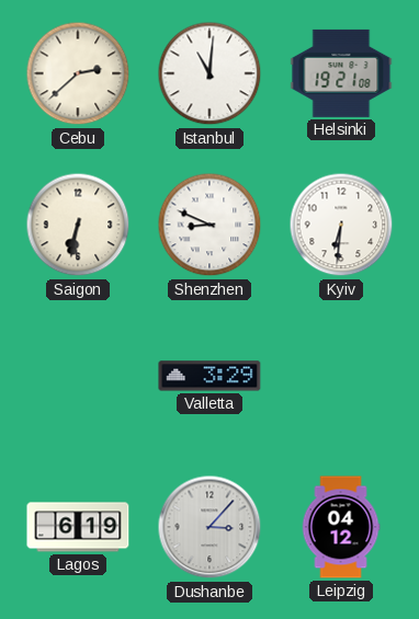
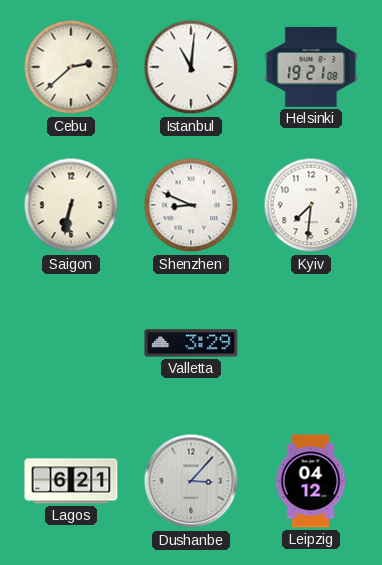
Kyiv: 6:31 -> 7:31 (311, 205)
Lagos: 6:19 -> 6:21 (71, 481)
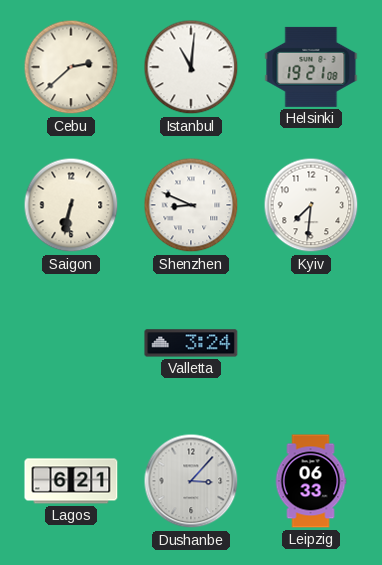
Valletta: 3:29 -> 3:24 (191, 343)
Leipzig: 04:12 -> 06:33 (311, 481)
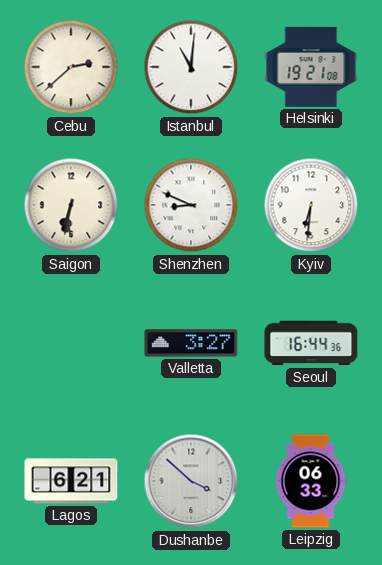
Kyiv: 7:31 -> 6:31 (311, 205)
Valletta: 3:24 -> 3:27 (191, 343)
Seoul: none -> 16:44 (311, 343)
Dushanbe: 3:07 -> 3:52 (191, 481)
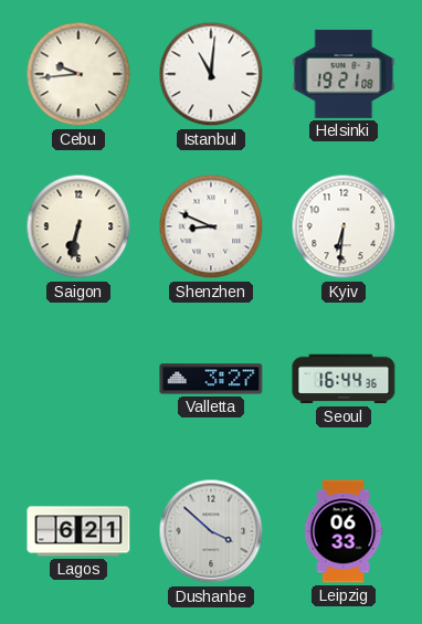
Cebu: 2:38 -> 9:44 (78, 74)
